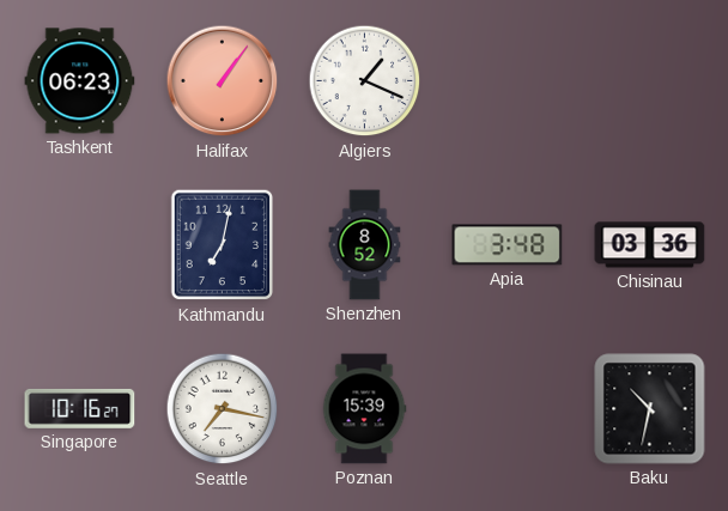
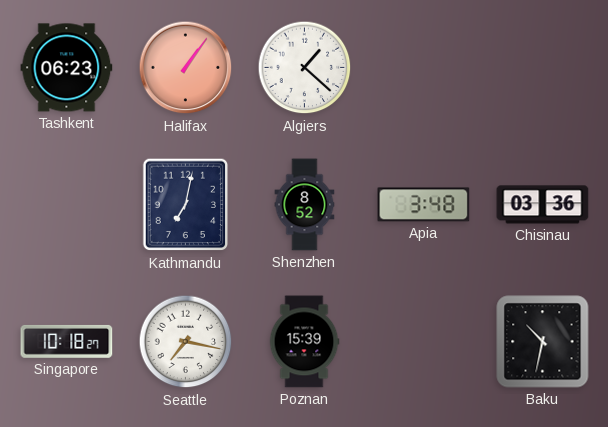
Algiers: 1:19 -> 1:22 (305, 68)
Singapore: 10:16 -> 10:18 (67, 341)
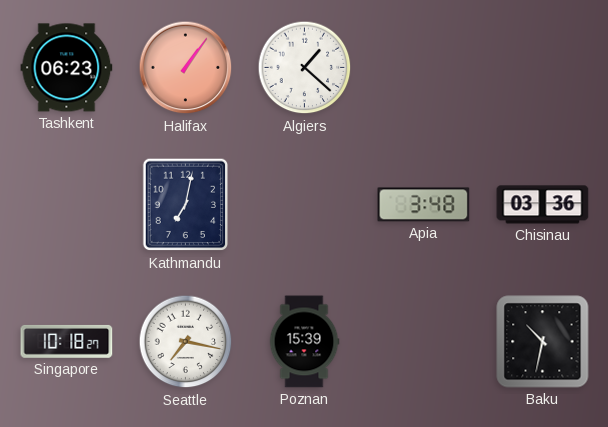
Shenzhen: 8:52 -> none (305, 205)
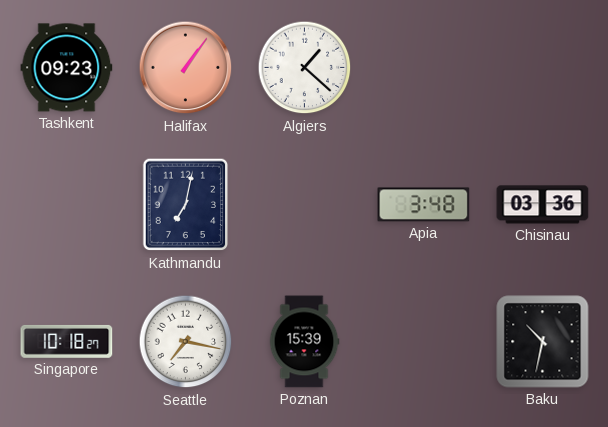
Tashkent: 06:23 -> 09:23 (67, 68)
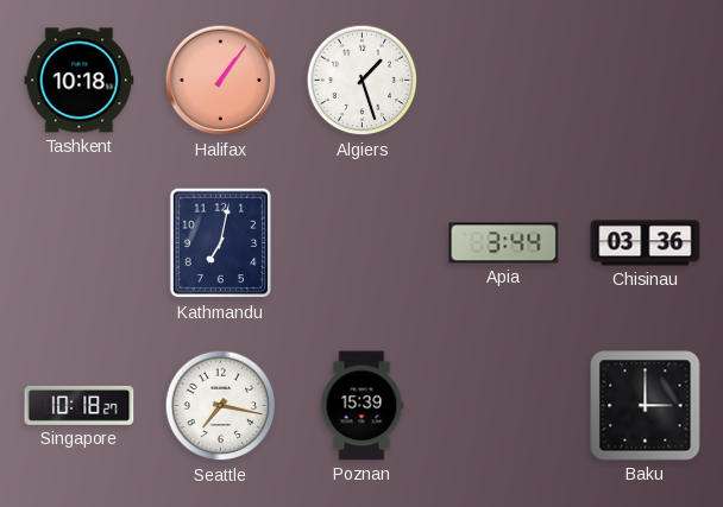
Tashkent: 09:23 -> 10:18 (80, 81)
Algiers: 1:22 -> 1:27 (363, 81)
Apia: 3:48 -> 3:44 (504, 243)
Baku: 10:32 -> 3:00 (646, 406)
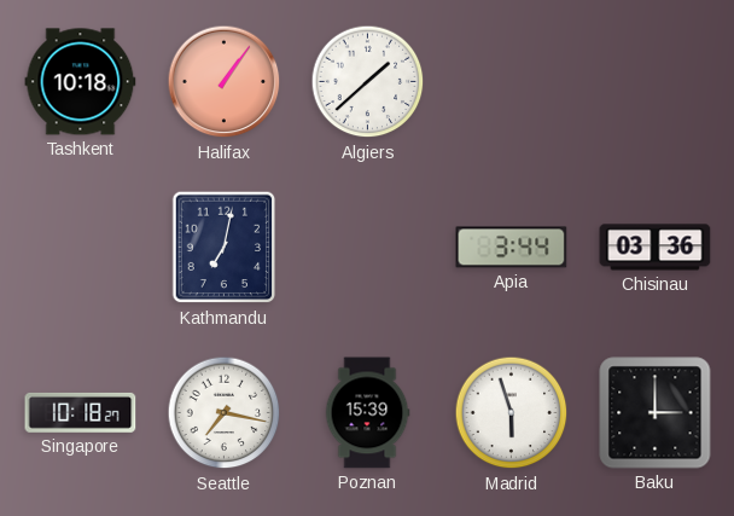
Algiers: 1:27 -> 1:38 (368, 82)
Madrid: none -> 5:57 (512, 413)
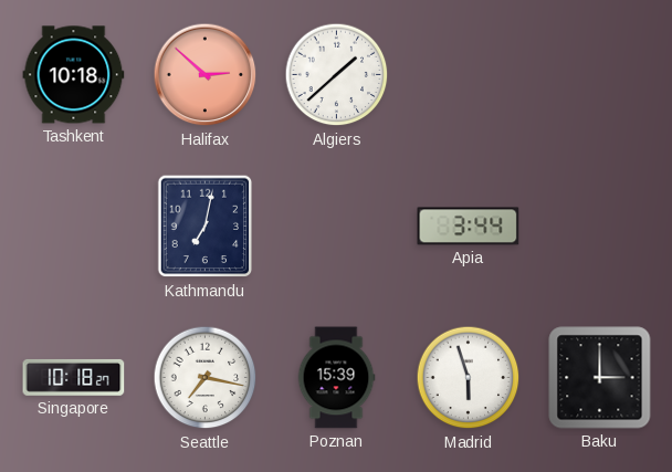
Halifax: 1:06 -> 2:52 (206, 75)
Chisinau: 03:36 -> none (656, 248)
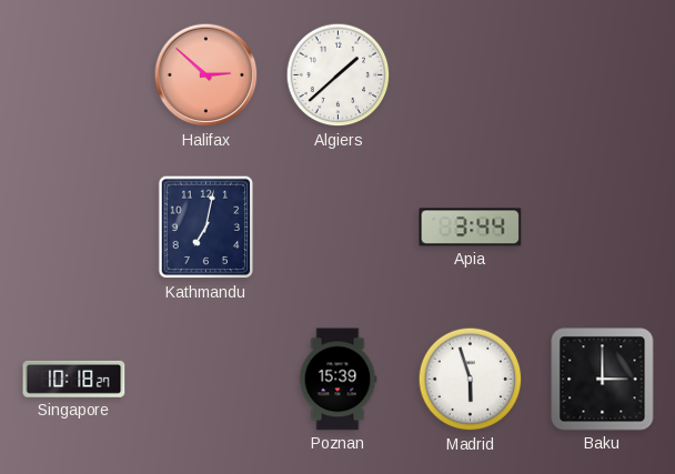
Tashkent: 10:18 -> none (74, 75)
Seattle: 7:17 -> none (206, 378)
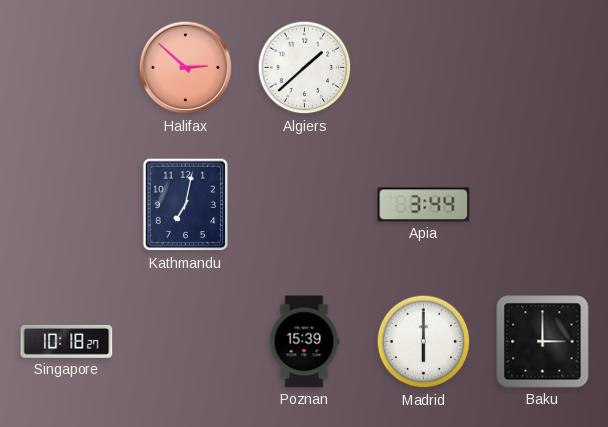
Madrid: 5:57 -> 6:00 (424, 342)
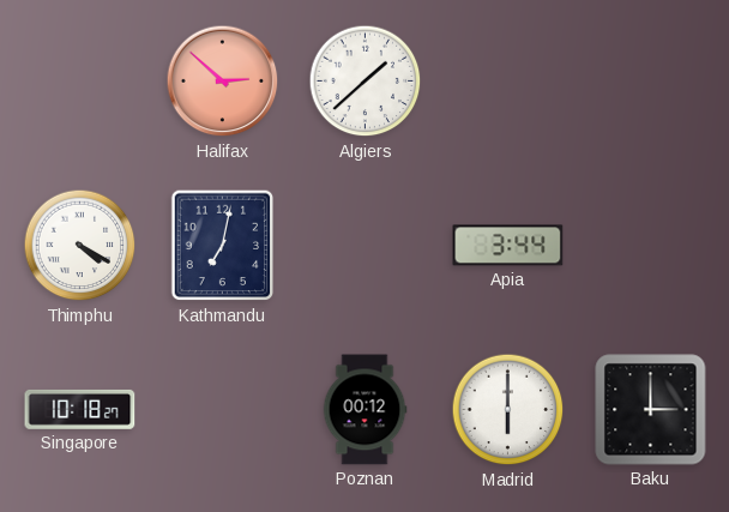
Thimphu: none -> 4:20 (80, 246)
Poznan: 15:39 -> 00:12 (365, 410)
